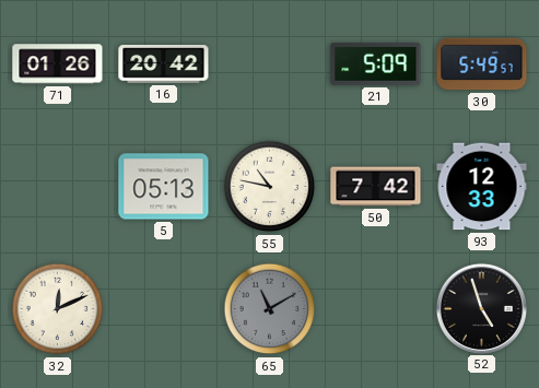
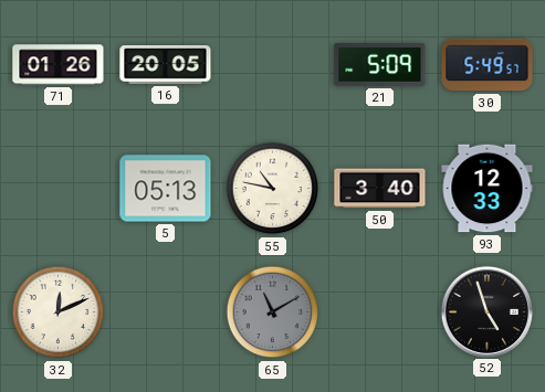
16: 20:42 -> 20:05 (166, 65)
50: 7:42 -> 3:40 (380, 189)
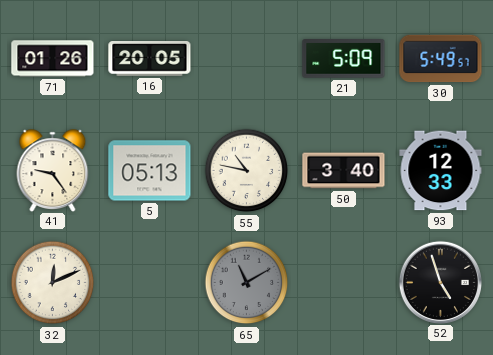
41: none -> 9:24 (53, 170)
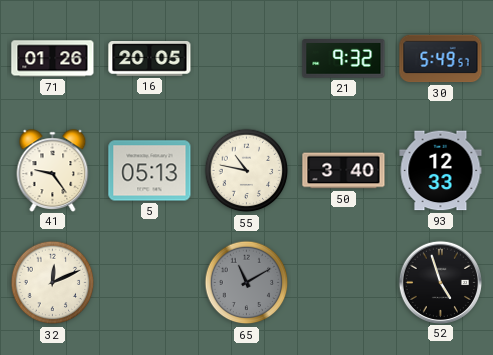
21: 5:09 -> 9:32 (344, 59)
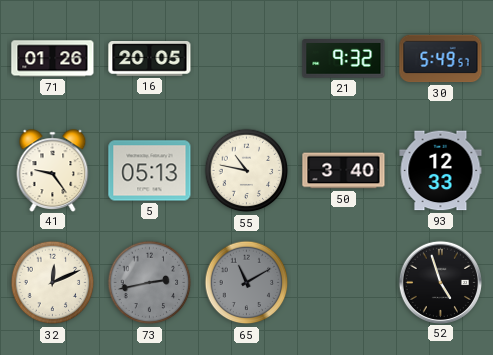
73: none -> 2:43 (150, 283)
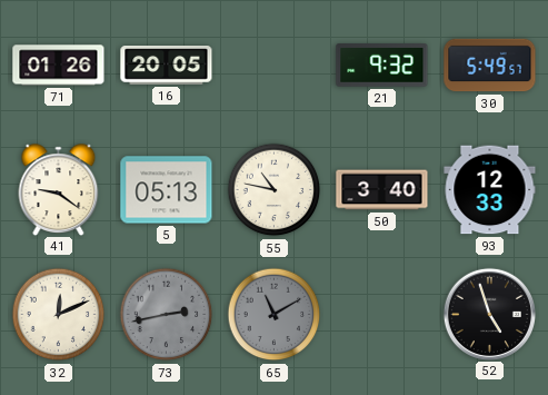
41: 9:24 -> 9:21 (59, 189)
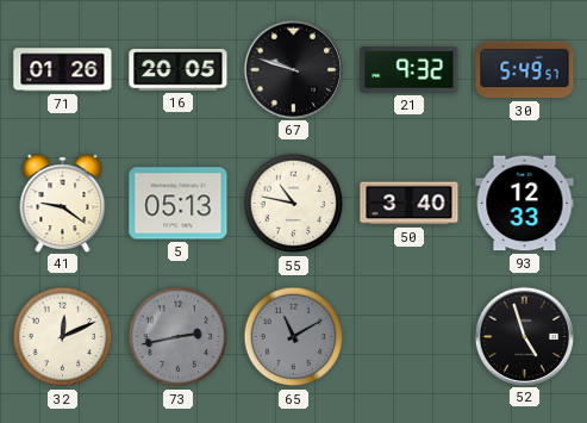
67: none -> 9:48 (293, 69)
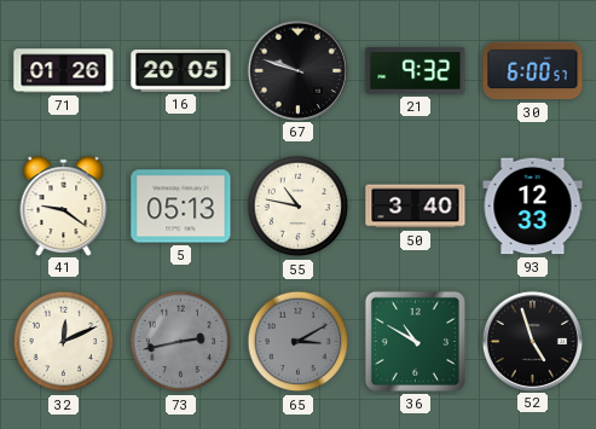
30: 5:49 -> 6:00 (533, 71)
65: 11:10 -> 3:10 (299, 342)
36: none -> 10:50 (415, 341)
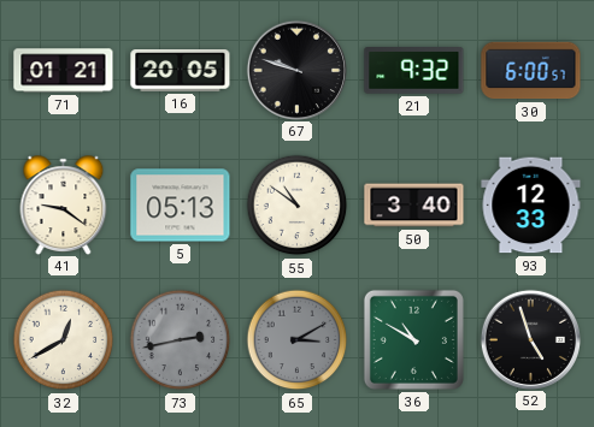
71: 01:26 -> 01:21 (64, 71)
55: 10:47 -> 10:51 (298, 206)
32: 12:11 -> 12:40 (64, 340)
